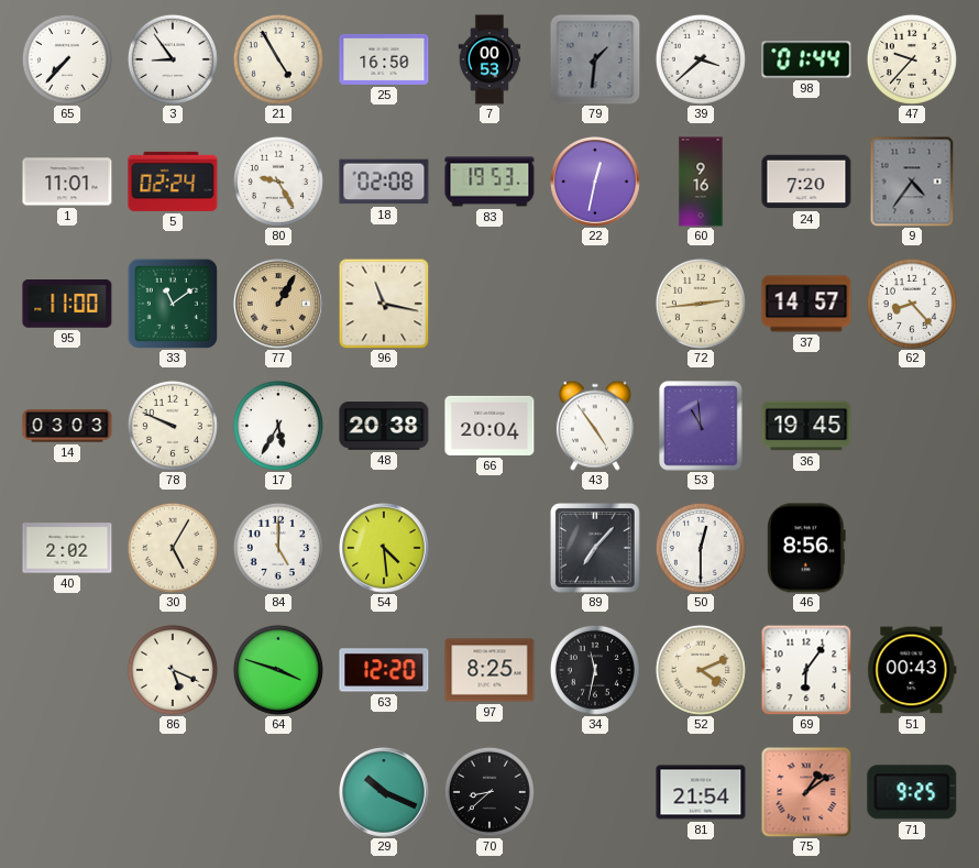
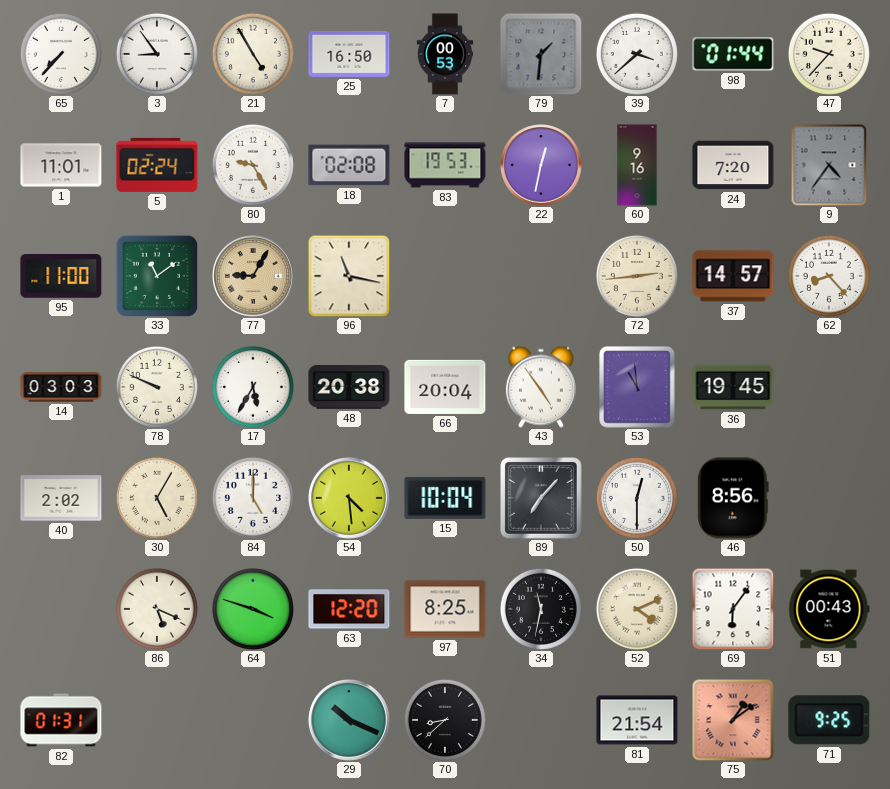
77: 1:05 -> 9:05 (254, 277)
15: none -> 10:04 (445, 498)
82: none -> 01:31 (61, 720)
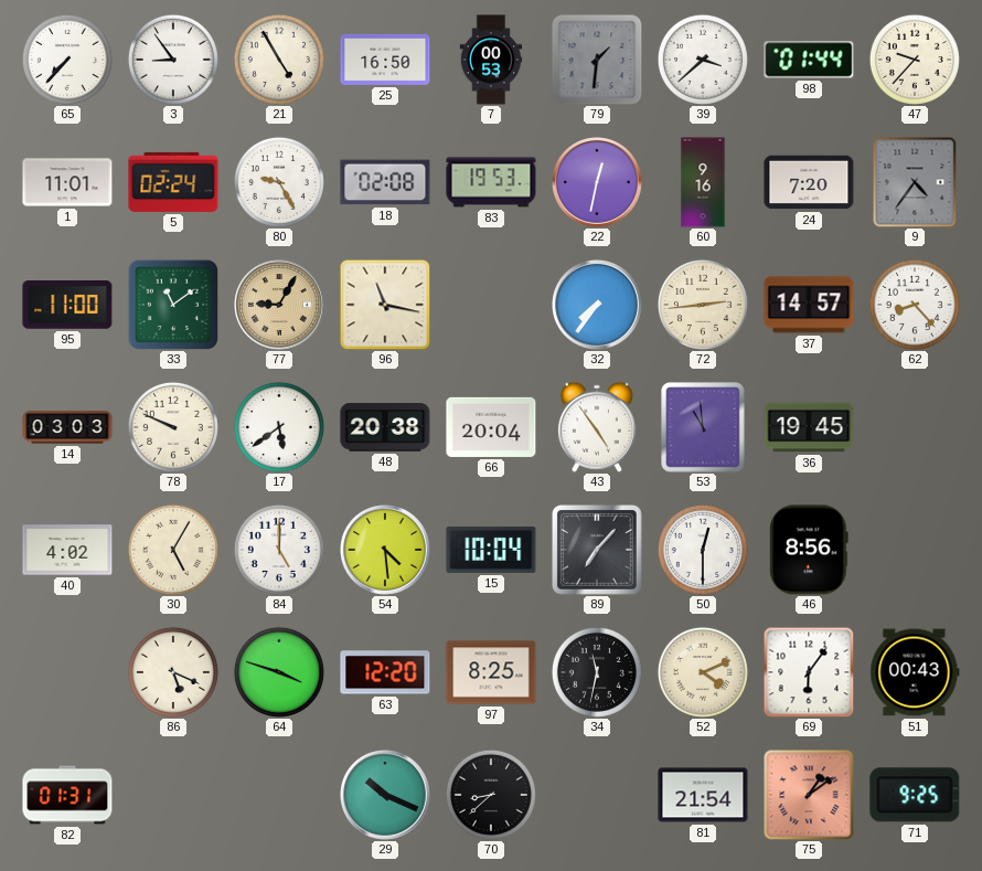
32: none -> 7:36 (598, 306)
17: 5:35 -> 5:39 (279, 427)
40: 2:02 -> 4:02 (67, 550)
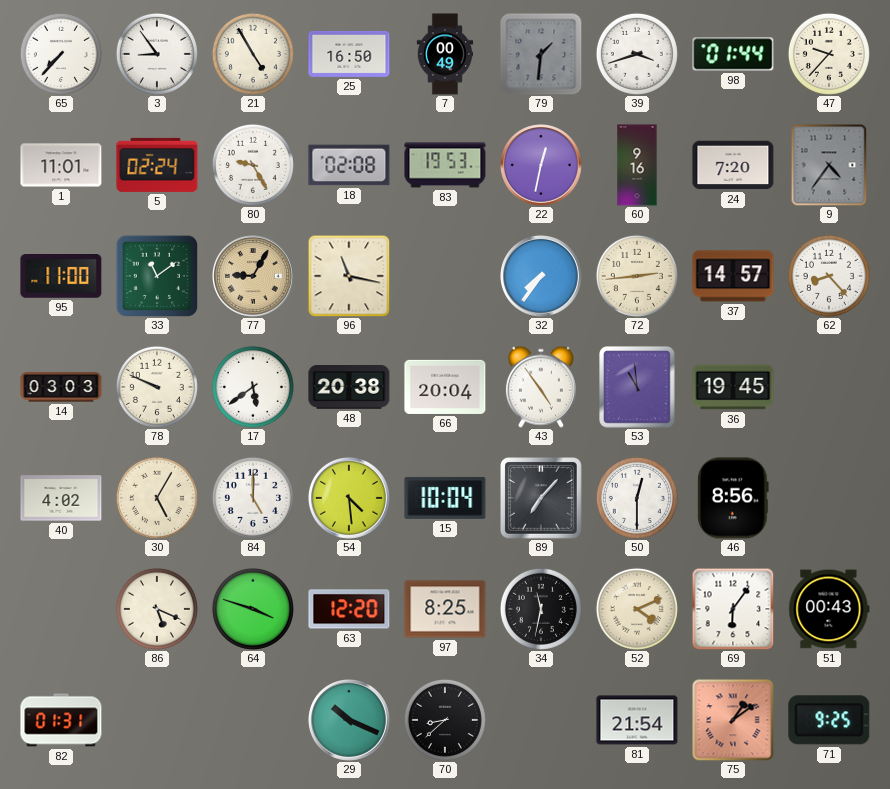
7: 00:53 -> 00:49 (445, 54)
39: 3:38 -> 3:42 (637, 54)
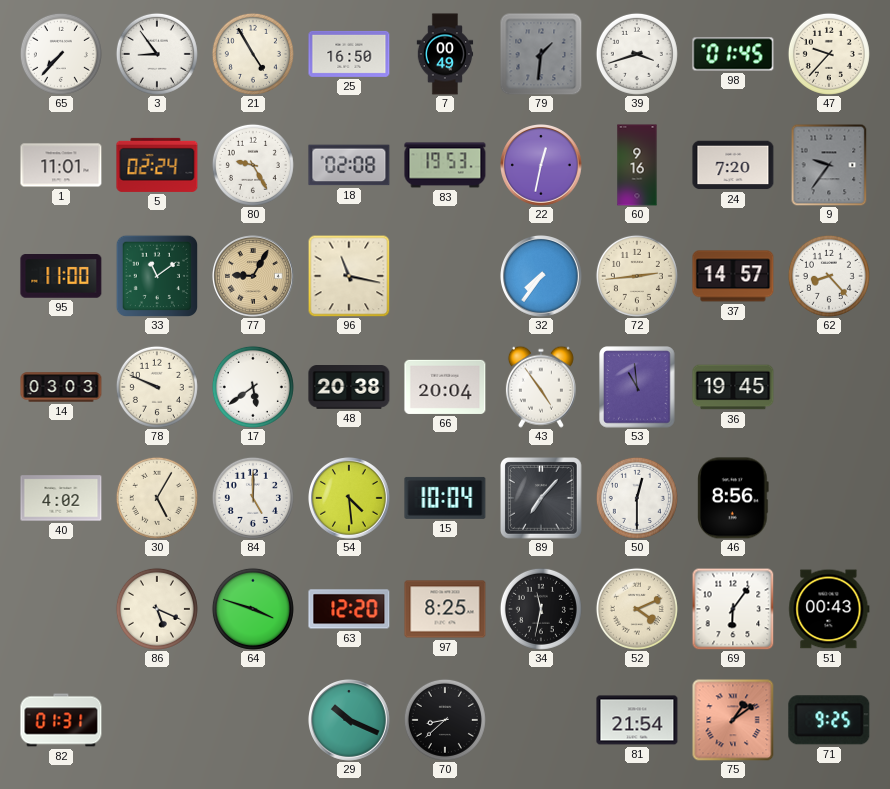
98: 01:44 -> 01:45 (733, 54)
9: 4:36 -> 9:36 (829, 165)
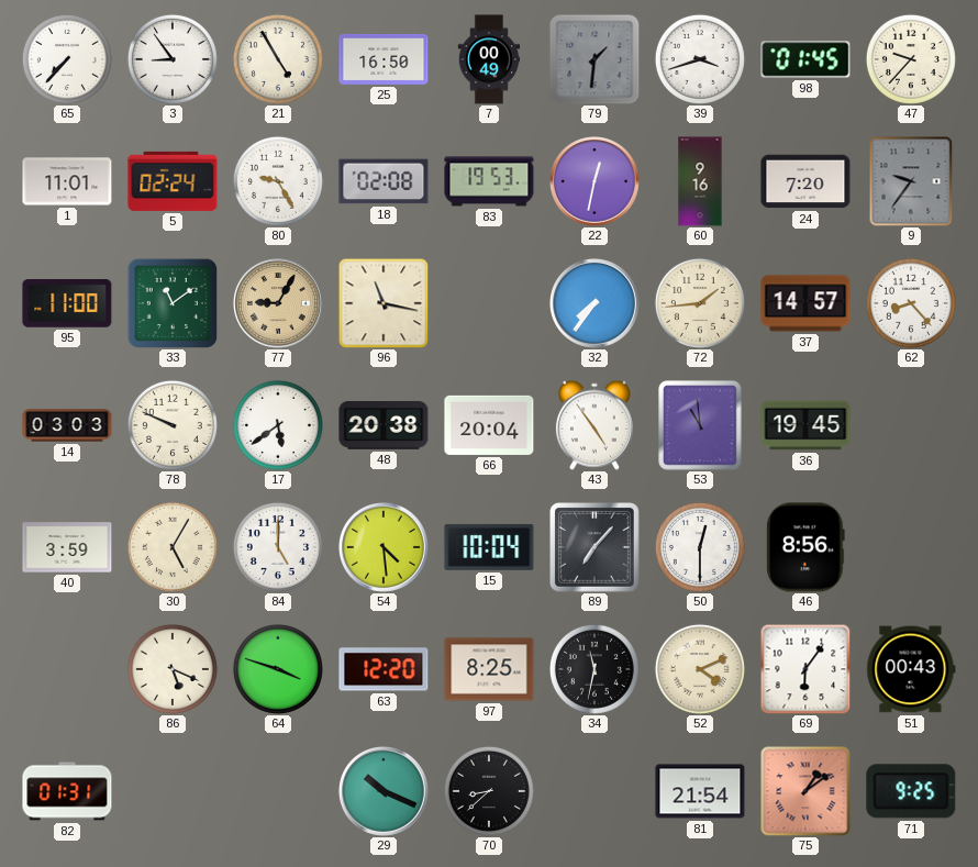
72: 2:44 -> 1:44 (700, 303)
40: 4:02 -> 3:59 (67, 547)
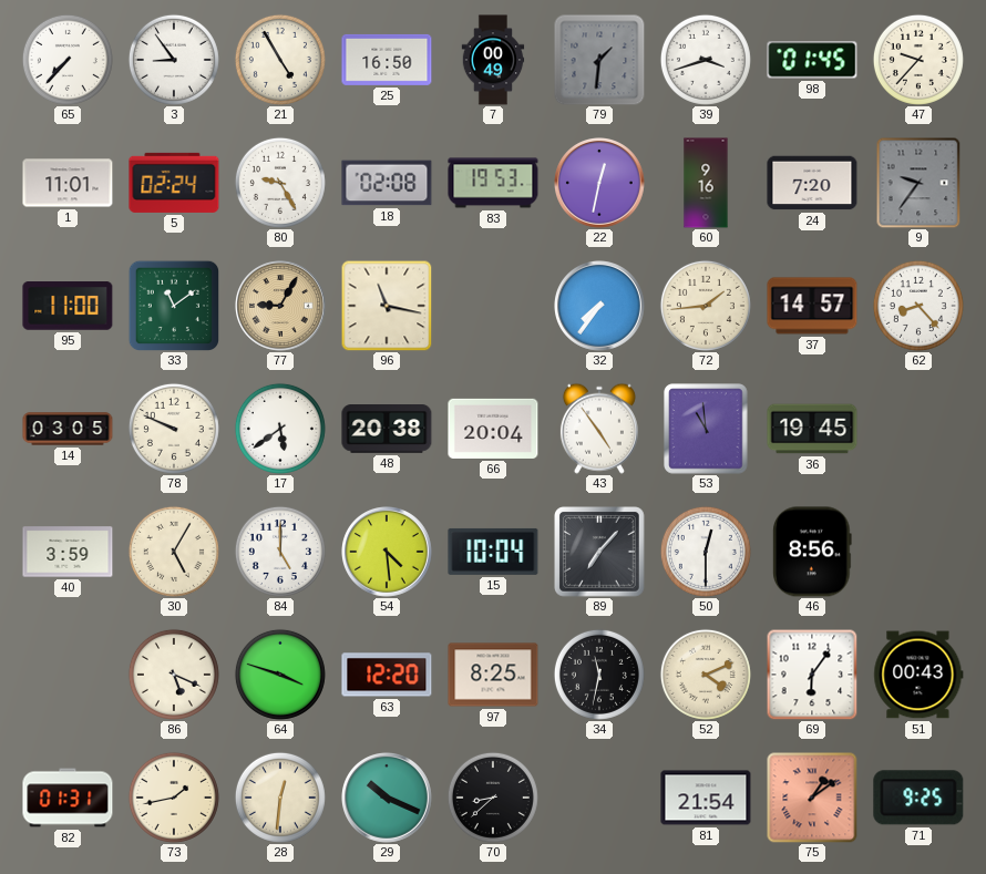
14: 03:03 -> 03:05 (68, 429)
73: none -> 1:43 (174, 798)
28: none -> 12:31 (280, 798)
